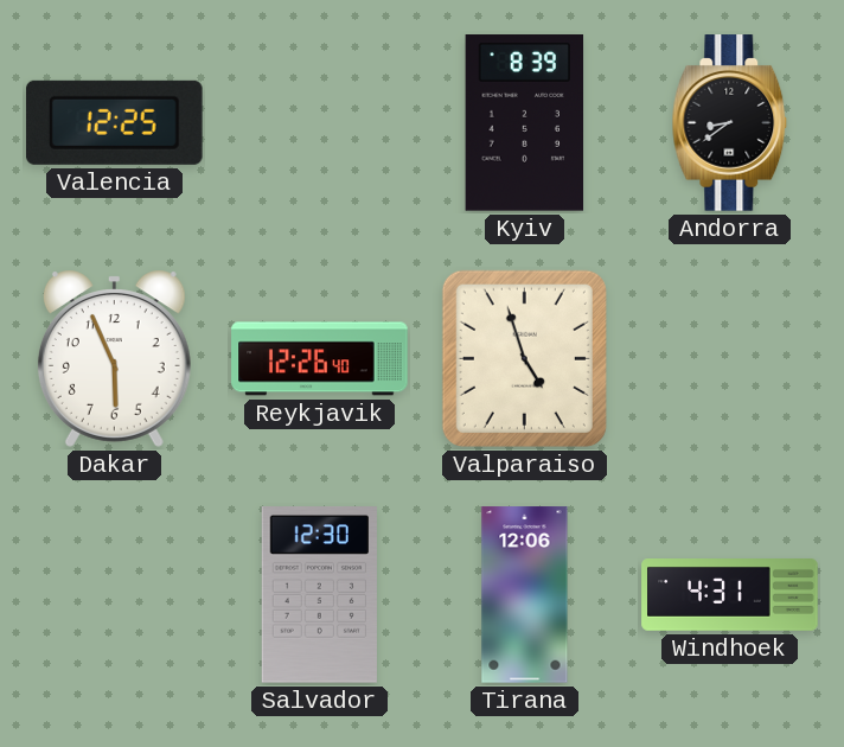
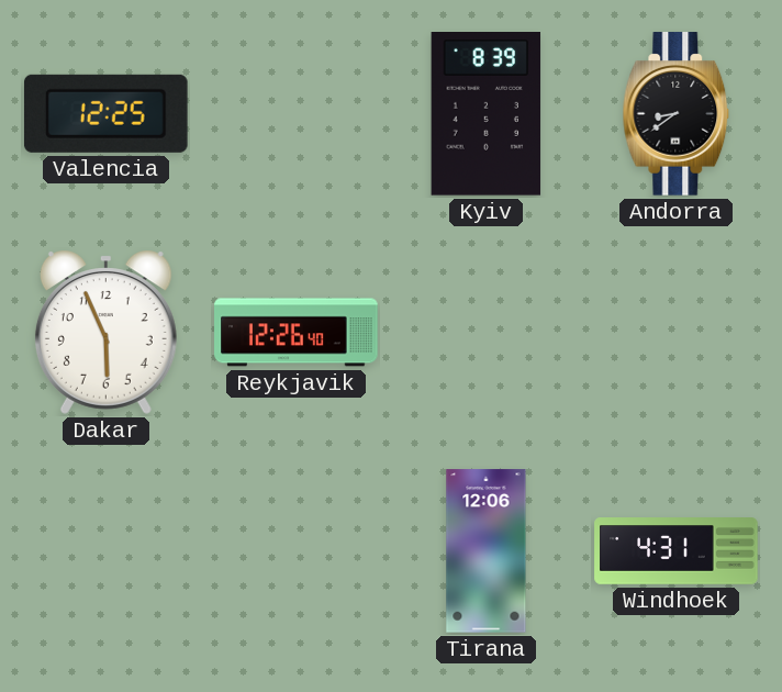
Valparaiso: 4:57 -> none (524, 358)
Salvador: 12:30 -> none (319, 595)
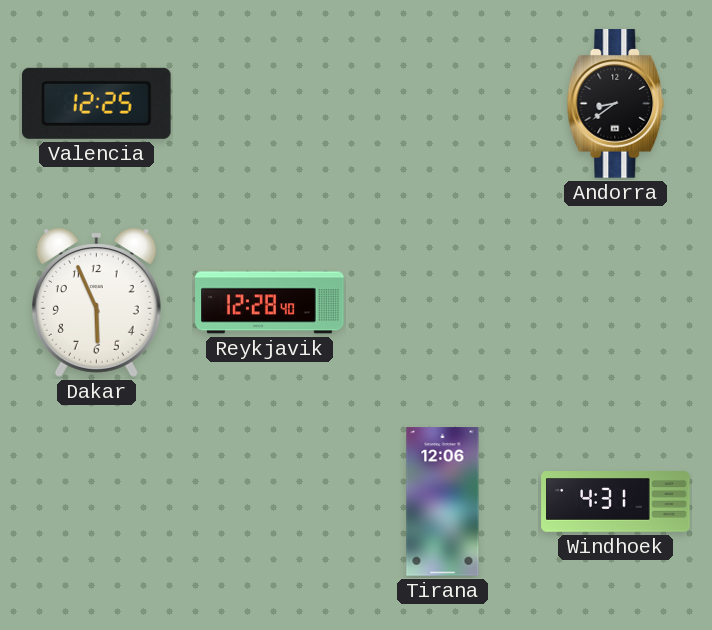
Kyiv: 8:39 -> none (487, 114)
Reykjavik: 12:26 -> 12:28 (270, 303)
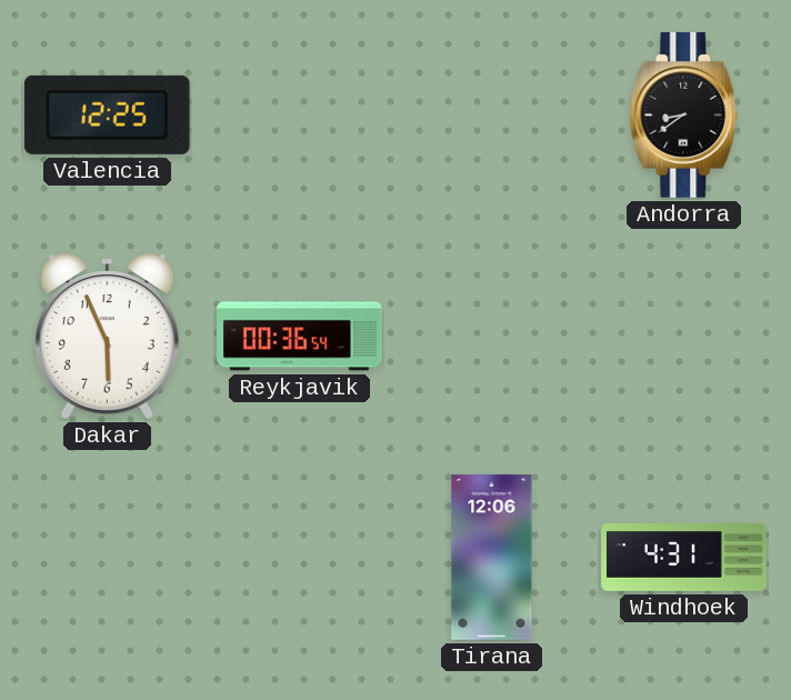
Reykjavik: 12:28 -> 00:36 (300, 337)
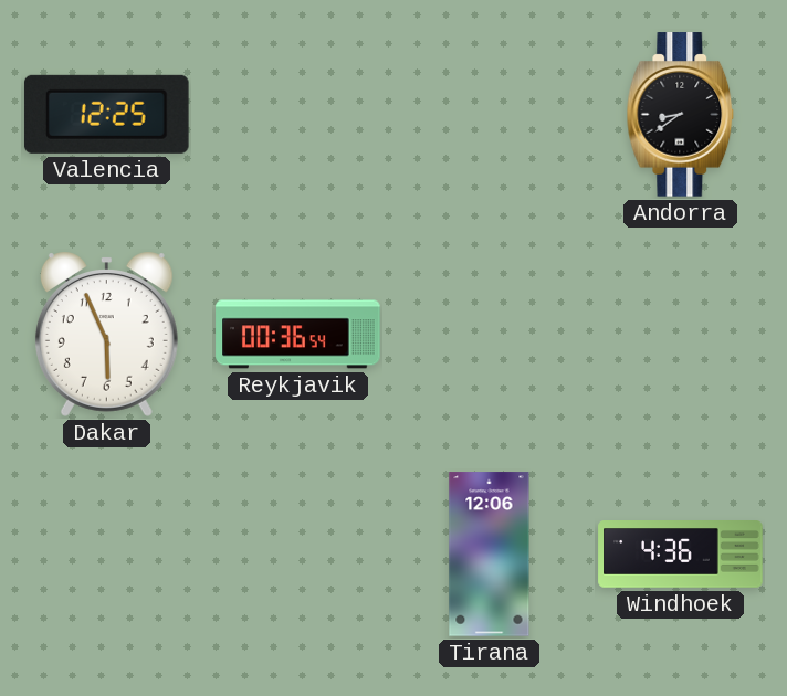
Windhoek: 4:31 -> 4:36 (681, 555)
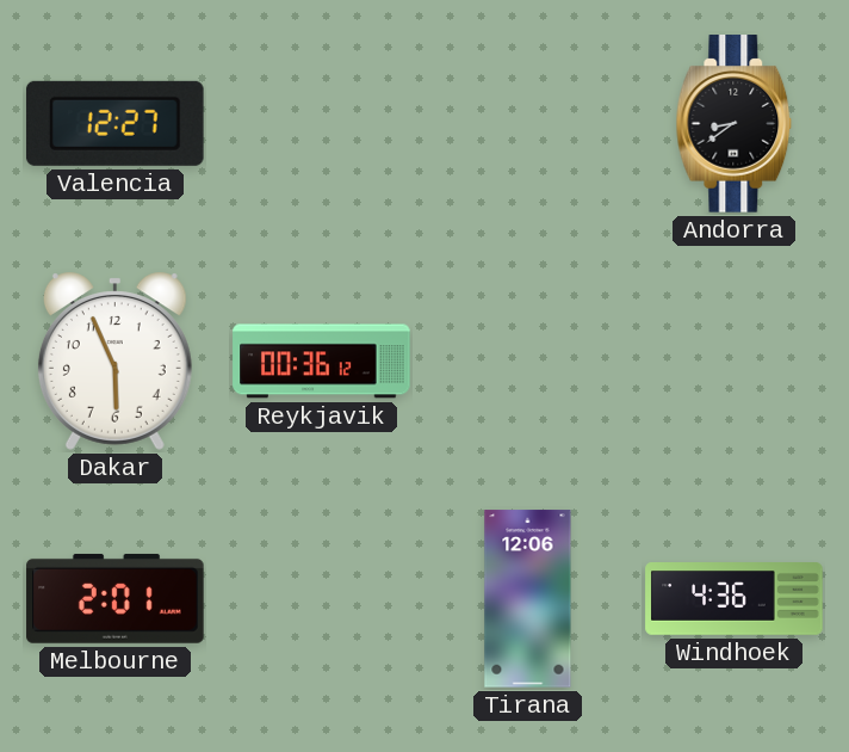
Valencia: 12:25 -> 12:27 (114, 123)
Reykjavik: 00:36:54 -> 00:36:12 (322, 362)
Melbourne: none -> 2:01 (116, 598)
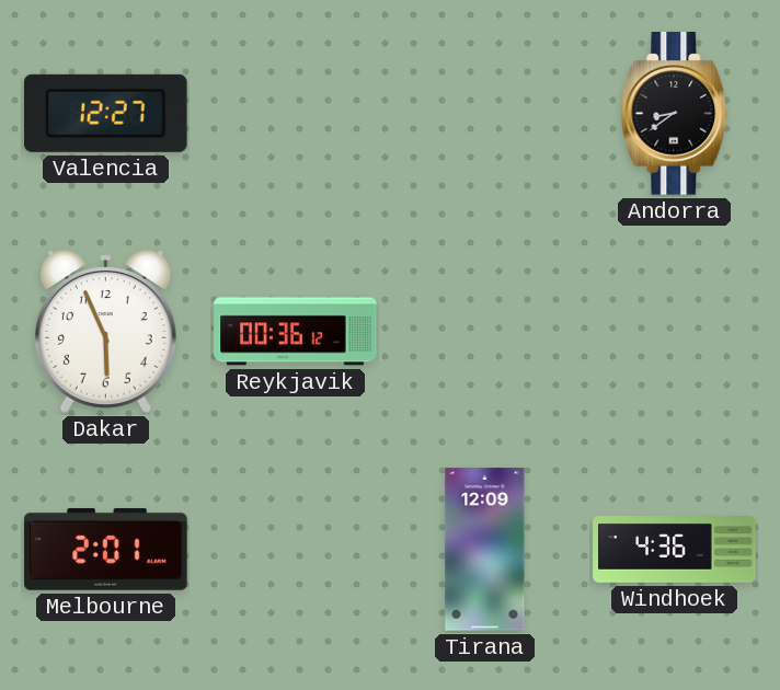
Tirana: 12:06 -> 12:09 (485, 550)
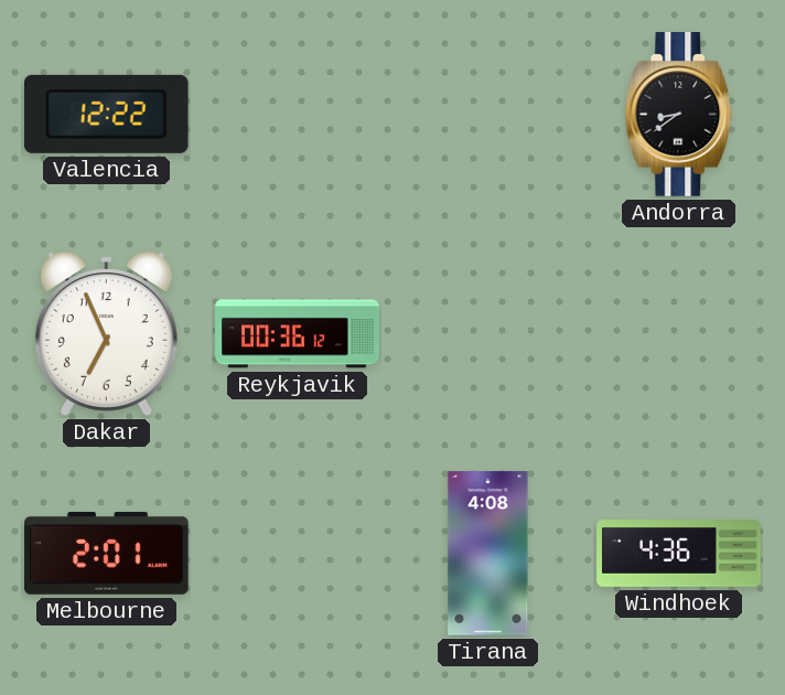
Valencia: 12:27 -> 12:22 (106, 114)
Dakar: 5:56 -> 6:56 (106, 333)
Tirana: 12:09 -> 4:08 (488, 554)
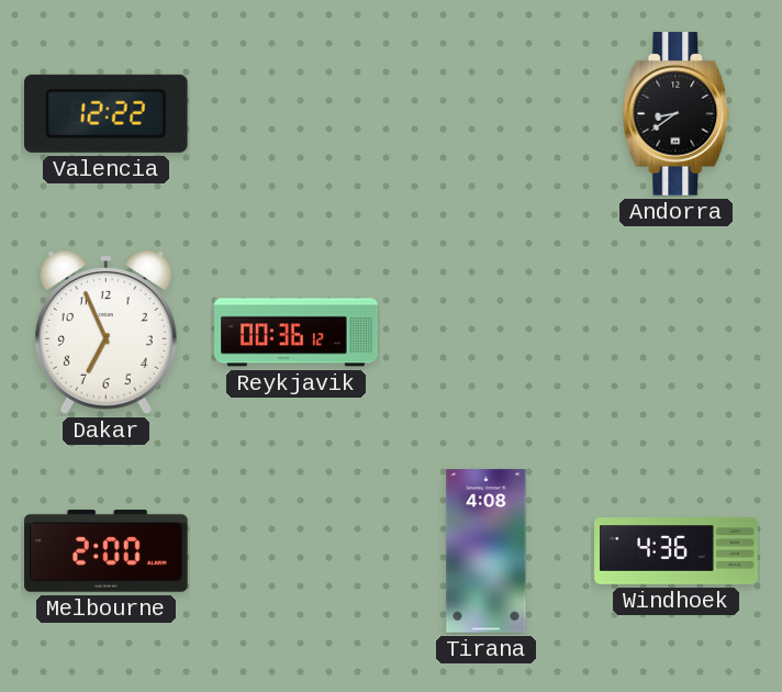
Melbourne: 2:01 -> 2:00 (107, 550)
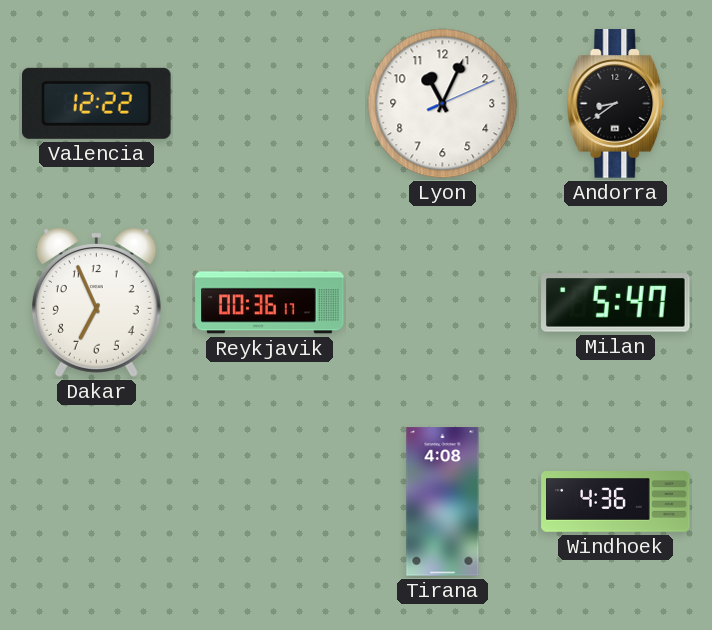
Lyon: none -> 11:04 (443, 104)
Reykjavik: 00:36:12 -> 00:36:17 (270, 303)
Milan: none -> 5:47 (616, 303)
Melbourne: 2:00 -> none (107, 550)
